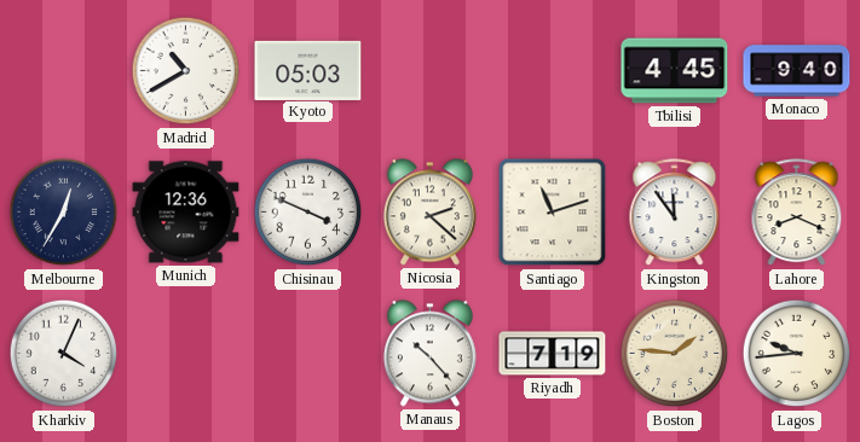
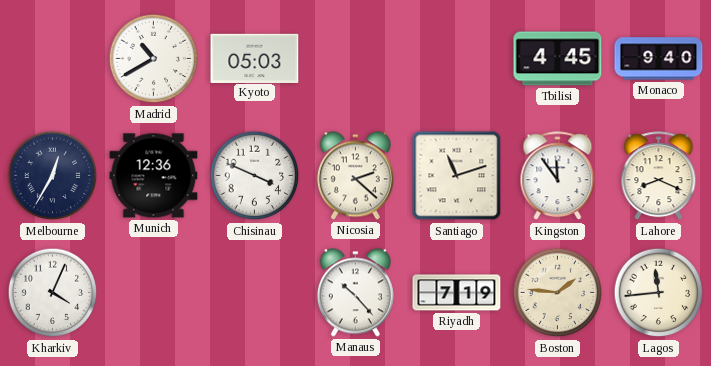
Lagos: 9:44 -> 11:44 (659, 293)
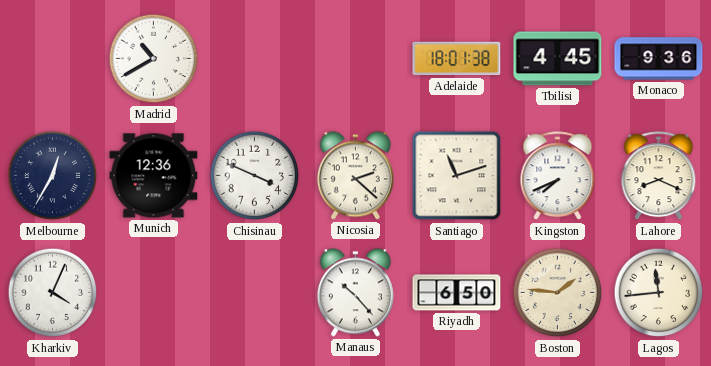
Kyoto: 05:03 -> none (255, 58)
Adelaide: none -> 18:01 (457, 59)
Monaco: 9:40 -> 9:36 (659, 59)
Kingston: 11:54 -> 7:41 (558, 176)
Riyadh: 7:19 -> 6:50 (457, 293)
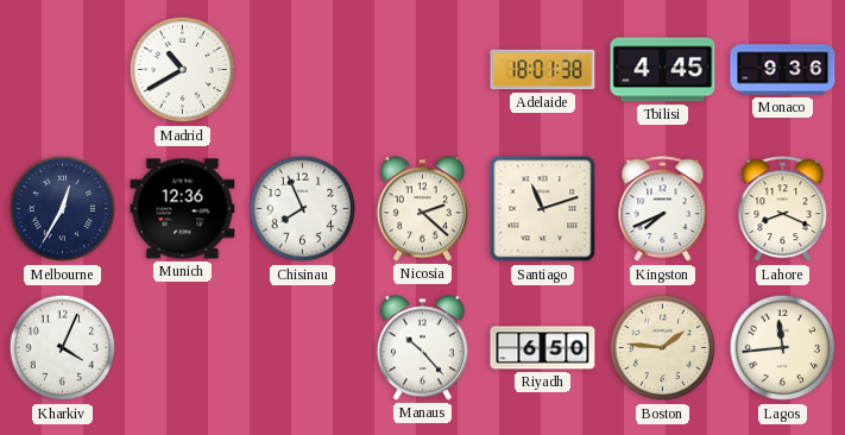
Chisinau: 3:49 -> 7:56 (303, 209)
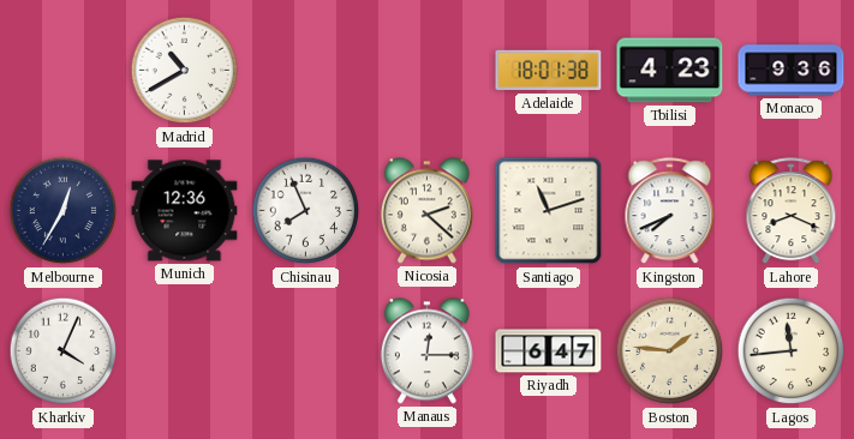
Tbilisi: 4:45 -> 4:23 (670, 71)
Manaus: 10:23 -> 12:15 (426, 351)
Riyadh: 6:50 -> 6:47 (549, 351)
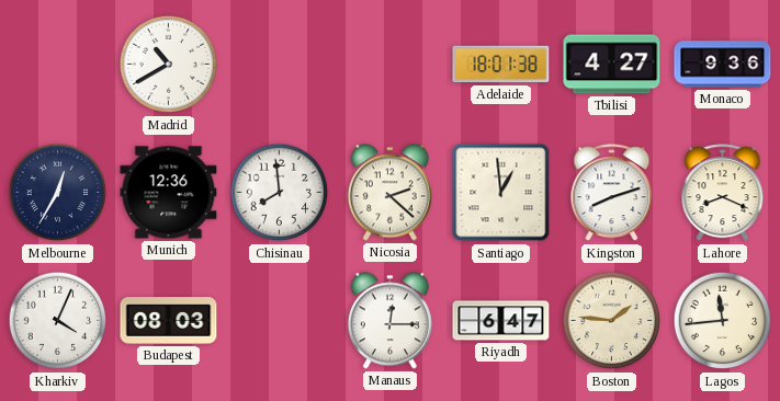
Tbilisi: 4:23 -> 4:27 (612, 65)
Chisinau: 7:56 -> 7:59 (280, 193)
Santiago: 11:12 -> 12:59 (501, 193)
Kingston: 7:41 -> 8:12 (612, 193)
Budapest: none -> 08:03 (169, 321)
